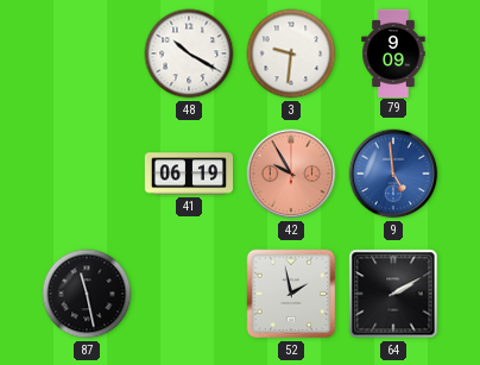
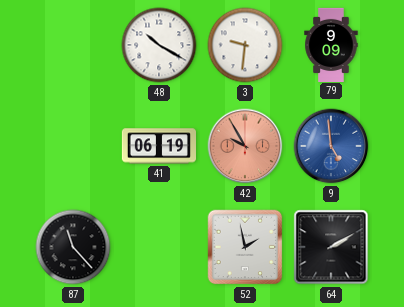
87: 11:28 -> 11:23 (73, 247)
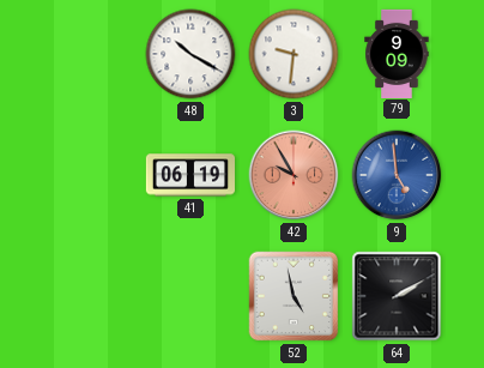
87: 11:23 -> none (73, 247)
52: 1:58 -> 4:58 (294, 296)
